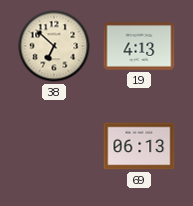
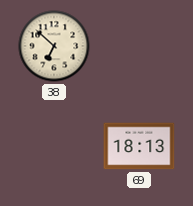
19: 4:13 -> none (139, 47)
69: 06:13 -> 18:13 (139, 146)
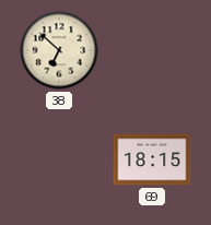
69: 18:13 -> 18:15 (152, 159)
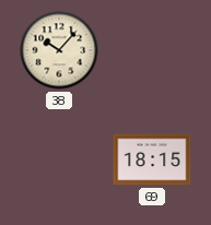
38: 6:52 -> 10:07 (59, 50)
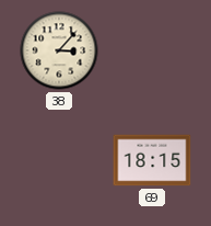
38: 10:07 -> 3:07 (59, 50)
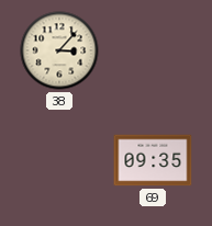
69: 18:15 -> 09:35 (153, 160)
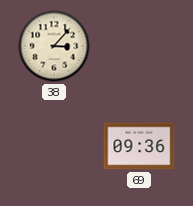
69: 09:35 -> 09:36 (139, 146)
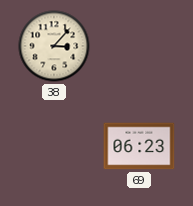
69: 09:36 -> 06:23 (139, 146)
